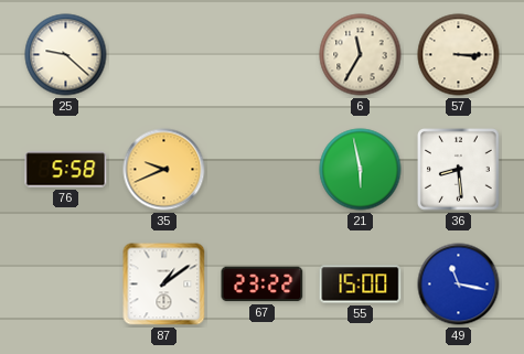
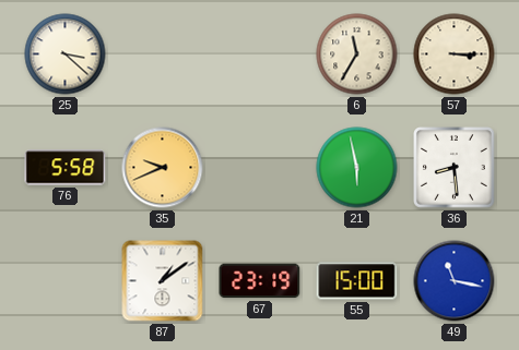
25: 9:22 -> 3:22 (66, 55)
67: 23:22 -> 23:19 (260, 281)
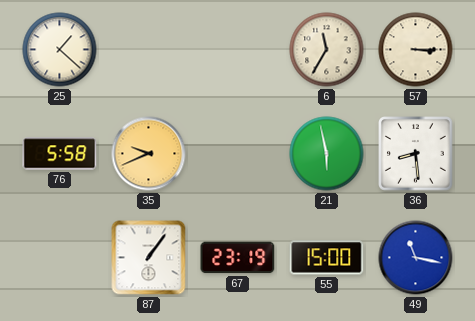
25: 3:22 -> 1:22 (60, 50)
87: 1:09 -> 1:06 (149, 258)
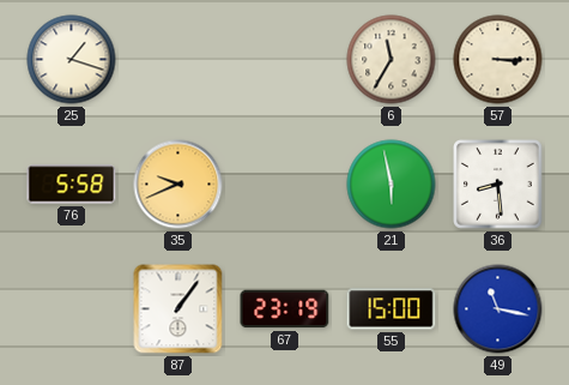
25: 1:22 -> 1:18 (72, 60)
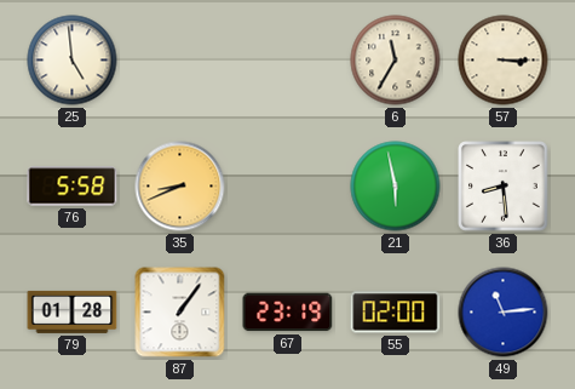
25: 1:18 -> 4:59 (73, 61)
35: 9:41 -> 8:41 (180, 187)
79: none -> 01:28 (73, 311)
55: 15:00 -> 02:00 (396, 313)
49: 11:17 -> 11:14 (504, 313)
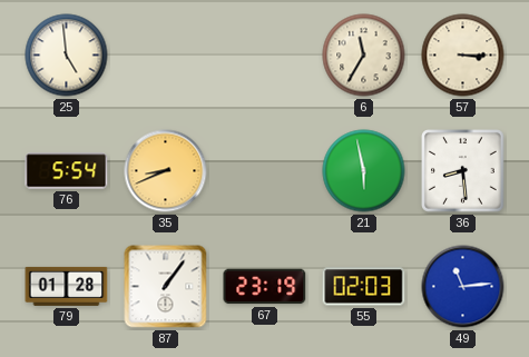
76: 5:58 -> 5:54 (67, 171)
55: 02:00 -> 02:03 (364, 287)
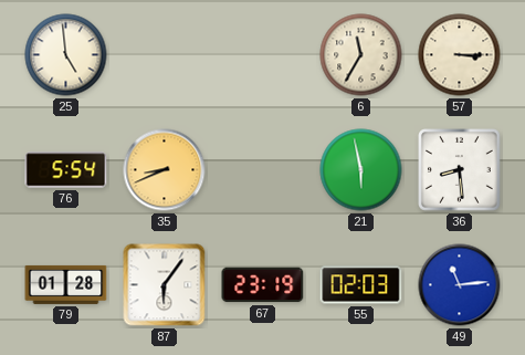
87: 1:06 -> 6:06 (165, 285)
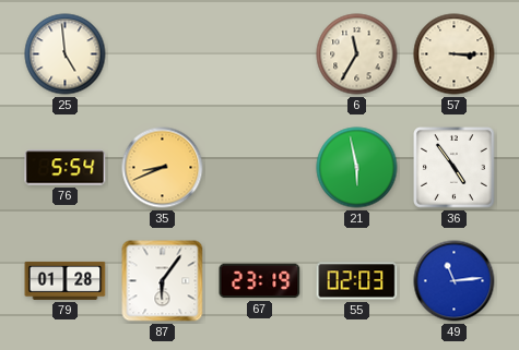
36: 8:29 -> 4:54 (455, 168)
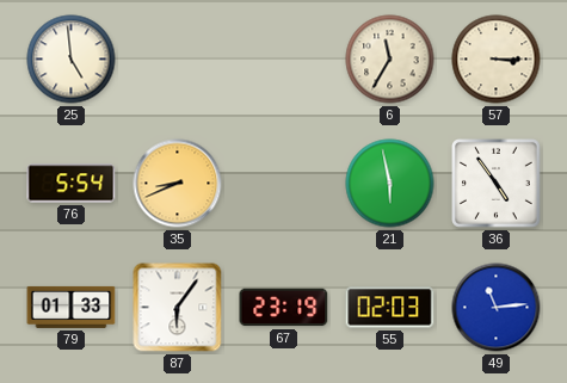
79: 01:28 -> 01:33 (72, 307)
